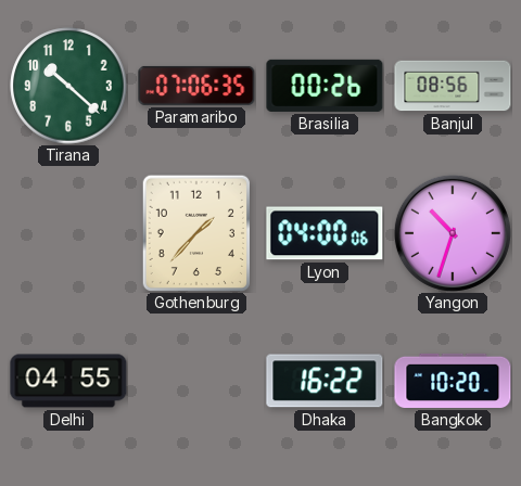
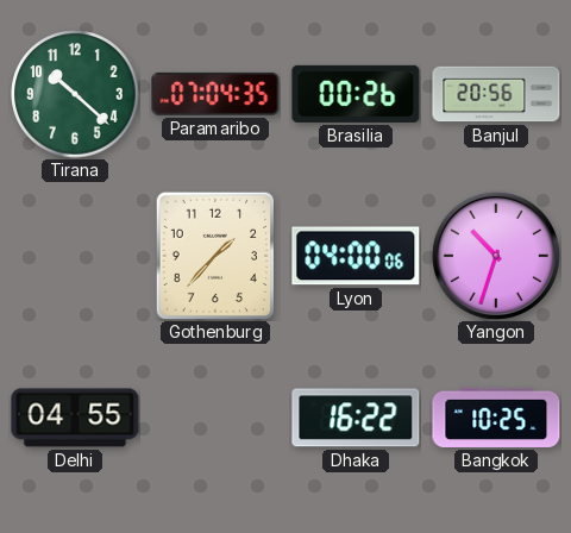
Paramaribo: 07:06 -> 07:04 (215, 94)
Banjul: 08:56 -> 20:56 (496, 94)
Bangkok: 10:20 -> 10:25 (496, 418)
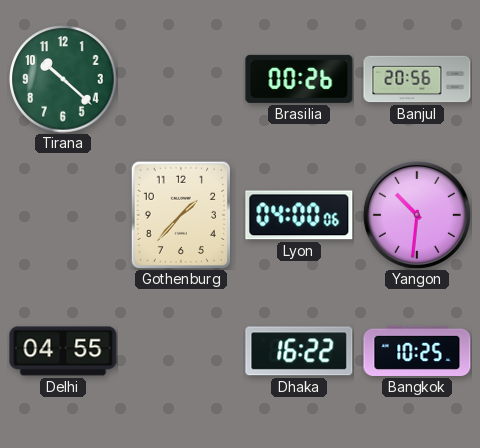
Paramaribo: 07:04 -> none (215, 94)
Yangon: 10:33 -> 10:31 (417, 215)
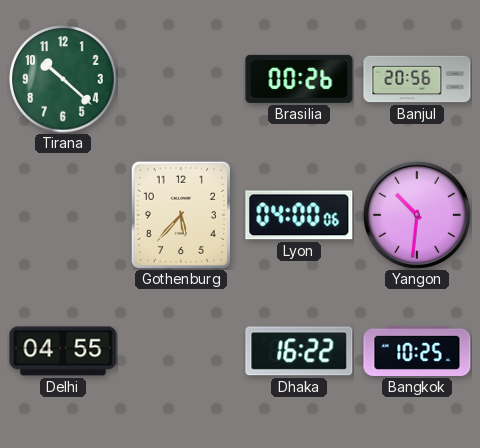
Gothenburg: 1:37 -> 5:37 (181, 214)
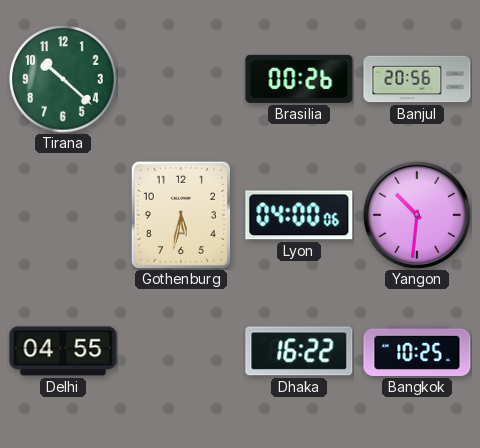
Gothenburg: 5:37 -> 5:32 (181, 214)
